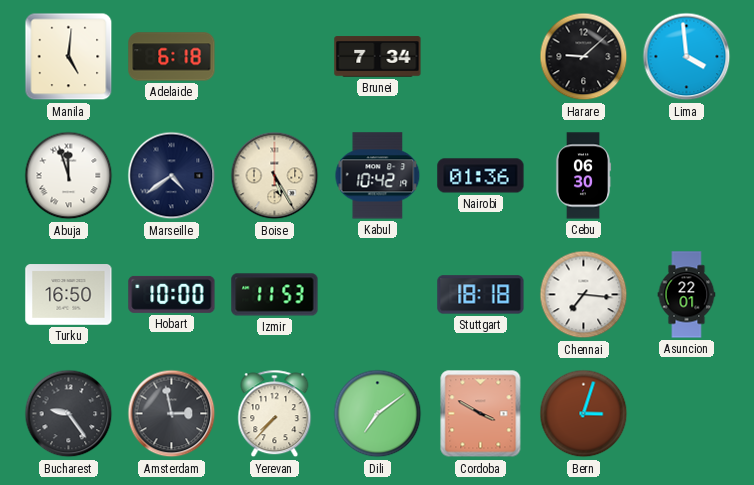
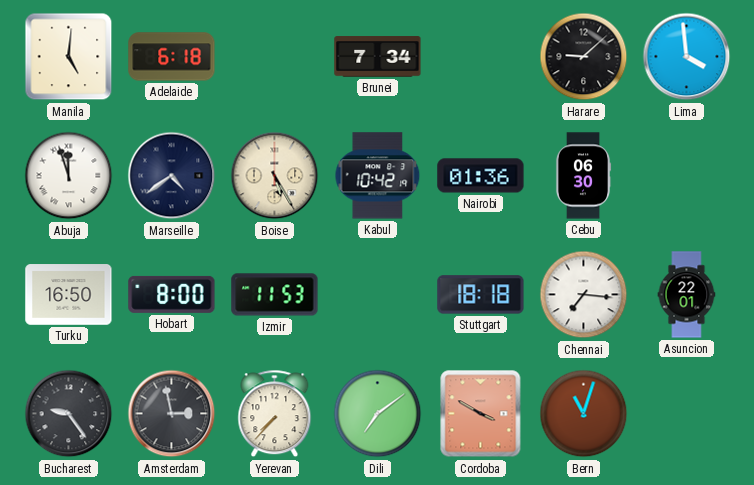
Hobart: 10:00 -> 8:00 (172, 294)
Bern: 3:03 -> 11:03 (584, 414)
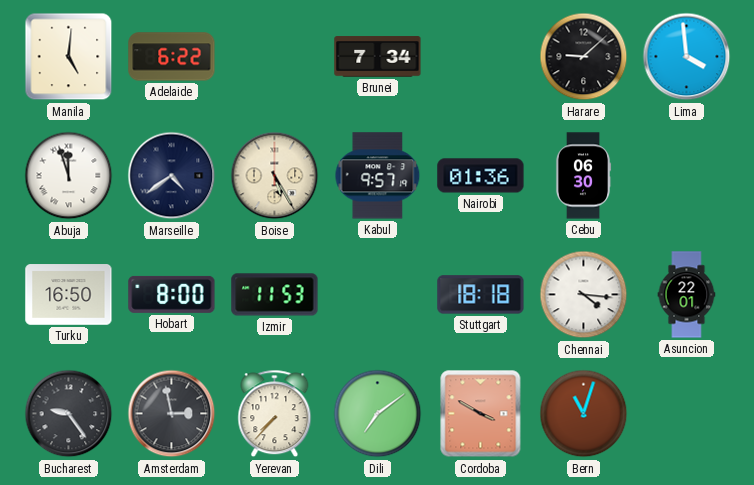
Adelaide: 6:18 -> 6:22 (172, 57)
Kabul: 10:42 -> 9:57 (378, 176)
Chennai: 7:16 -> 4:16 (584, 295)
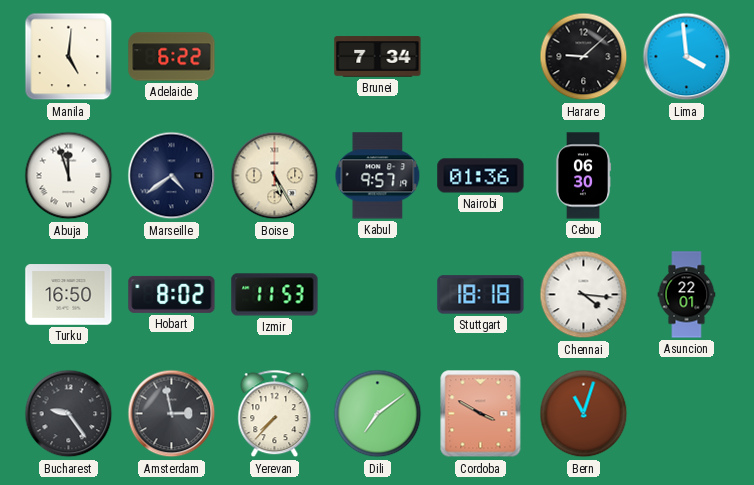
Hobart: 8:00 -> 8:02 (172, 294)
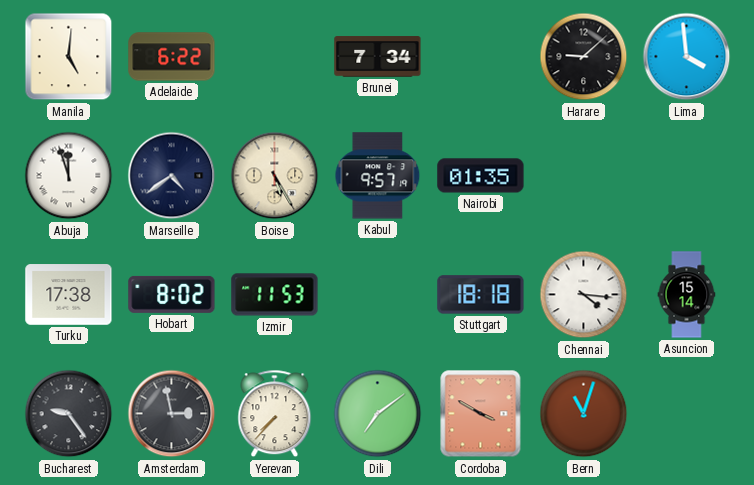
Nairobi: 01:36 -> 01:35 (481, 176)
Cebu: 06:30 -> none (583, 176)
Turku: 16:50 -> 17:38 (69, 295)
Asuncion: 22:01 -> 15:14 (687, 295)
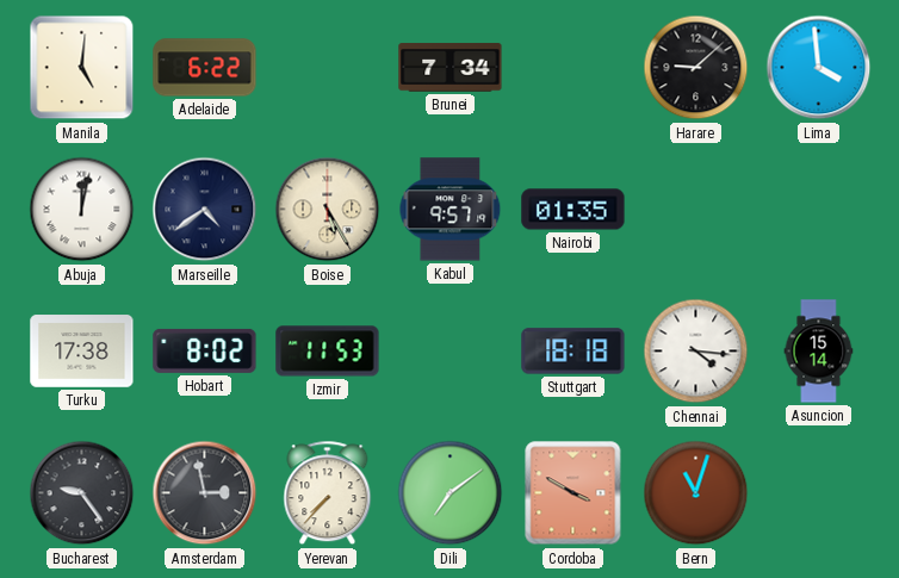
Abuja: 11:57 -> 12:02 (82, 210)
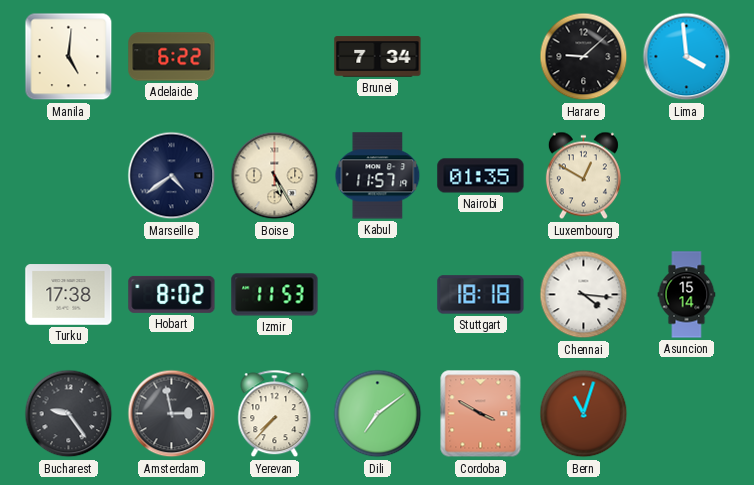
Abuja: 12:02 -> none (82, 210)
Kabul: 9:57 -> 11:57 (378, 176)
Luxembourg: none -> 12:50 (583, 176)
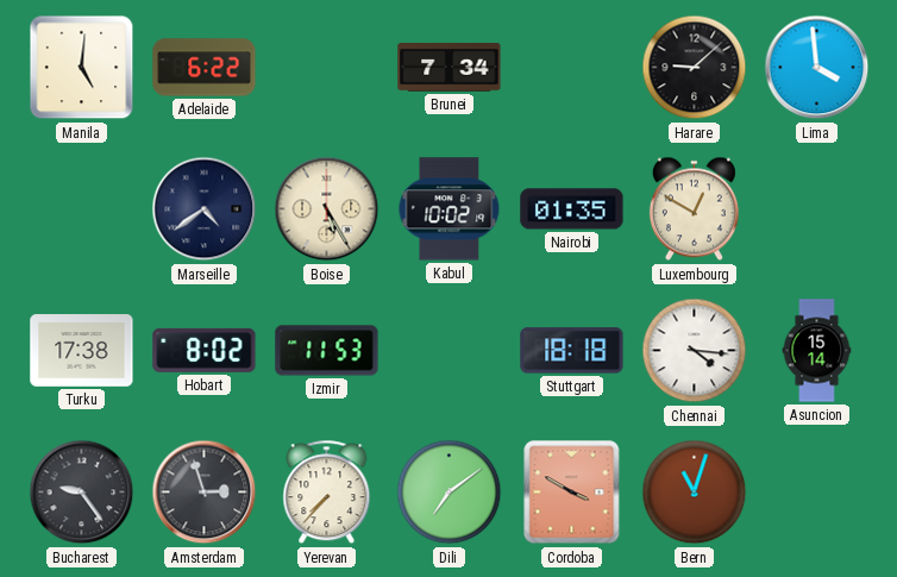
Kabul: 11:57 -> 10:02 (450, 209)
Amsterdam: 2:58 -> 2:57 (205, 493)
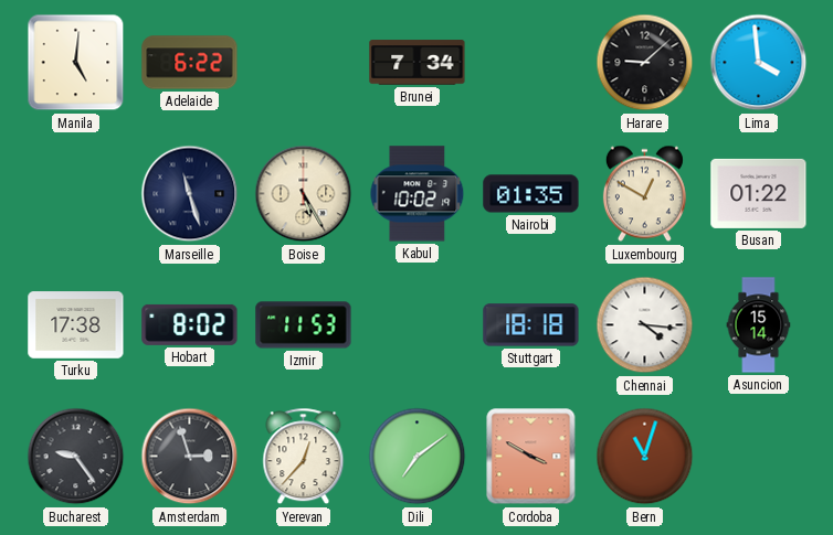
Marseille: 4:39 -> 11:27 (190, 194)
Busan: none -> 01:22 (759, 193)
Yerevan: 7:37 -> 12:37 (304, 457)
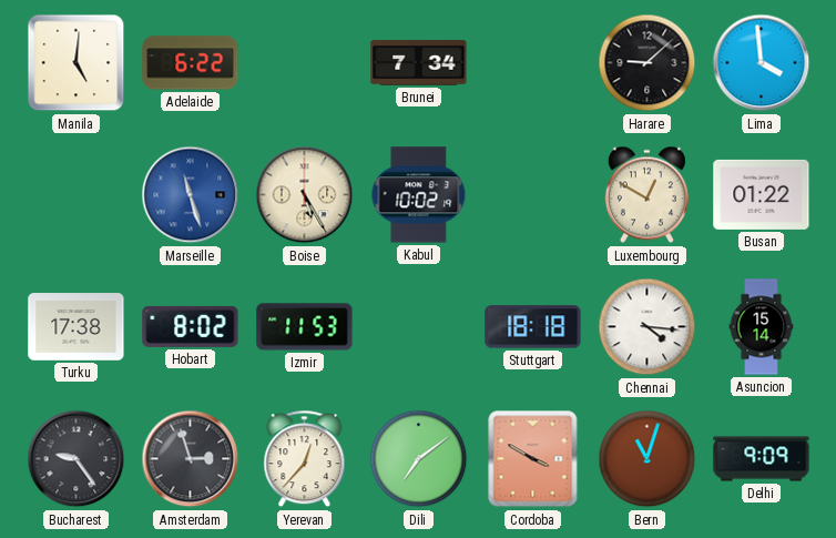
Marseille dial: navy -> blue (191, 195)
Nairobi: 01:35 -> none (531, 194)
Delhi: none -> 9:09 (762, 459)
